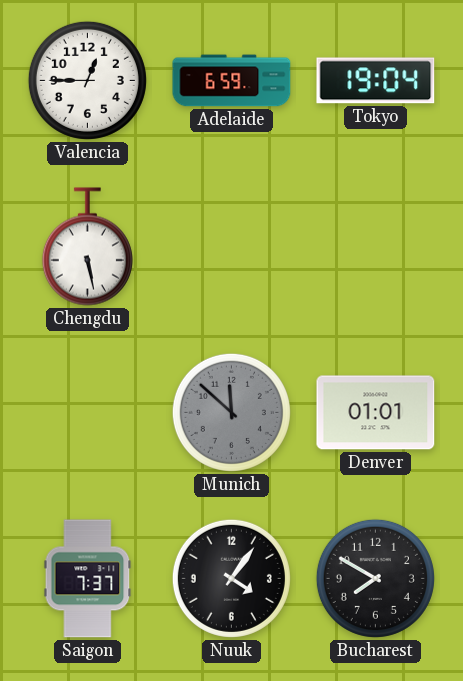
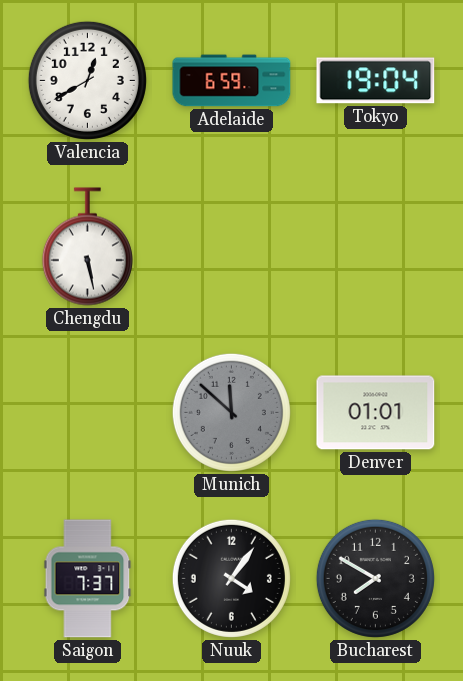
Valencia: 12:45 -> 12:40 (87, 80)
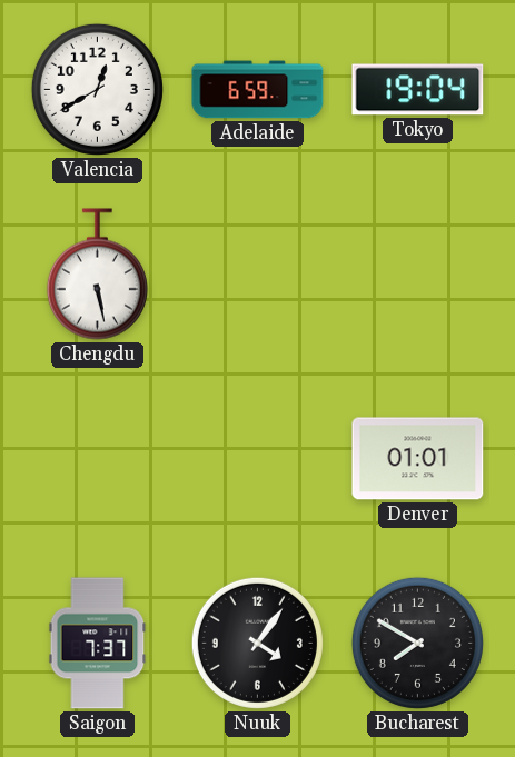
Munich: 11:52 -> none (231, 412)
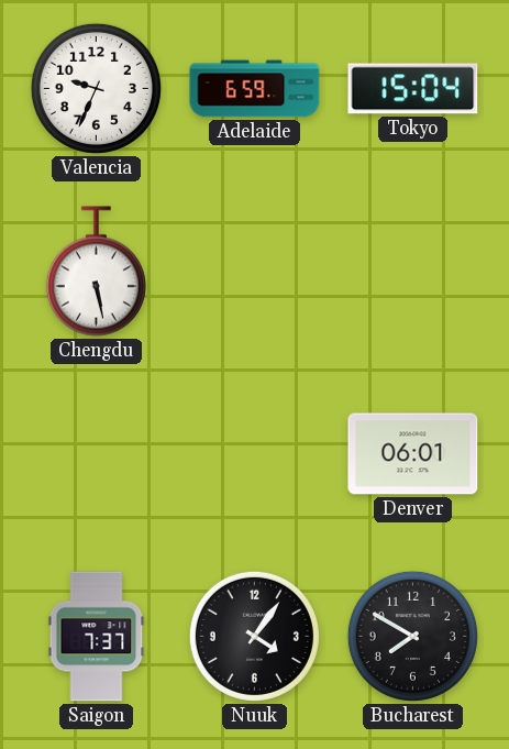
Valencia: 12:40 -> 9:34 (96, 88)
Tokyo: 19:04 -> 15:04 (413, 89)
Denver: 01:01 -> 06:01 (413, 454)
